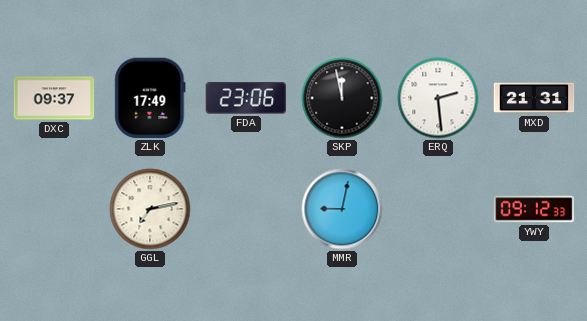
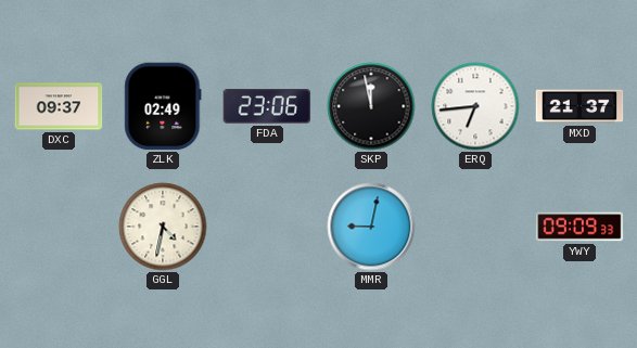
ZLK: 17:49 -> 02:49 (163, 106)
ERQ: 2:29 -> 6:44 (475, 106)
MXD: 21:31 -> 21:37 (579, 106)
GGL: 7:13 -> 4:32 (163, 227)
YWY: 09:12 -> 09:09 (579, 227)
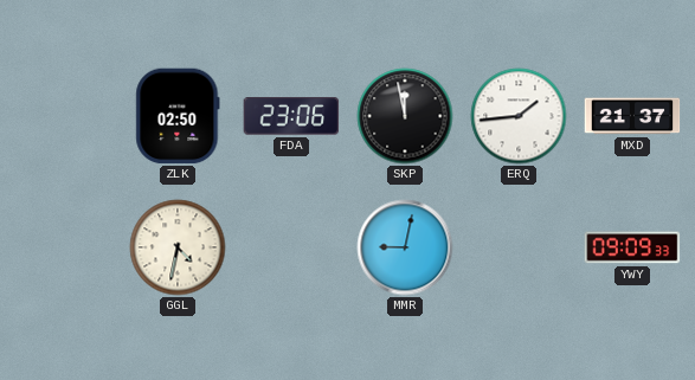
DXC: 09:37 -> none (59, 106)
ZLK: 02:49 -> 02:50 (178, 116)
ERQ: 6:44 -> 1:44 (519, 116)
